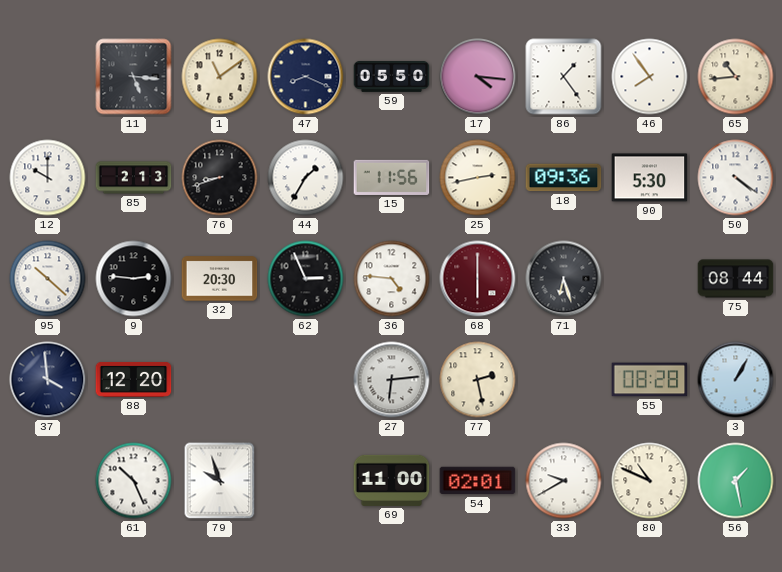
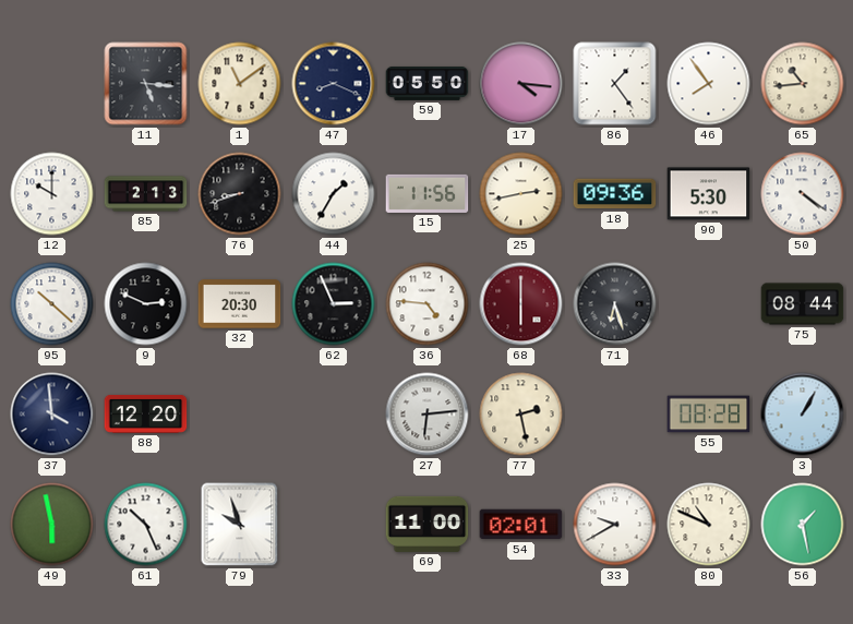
9: 2:46 -> 2:49 (146, 304)
49: none -> 5:58 (52, 525)
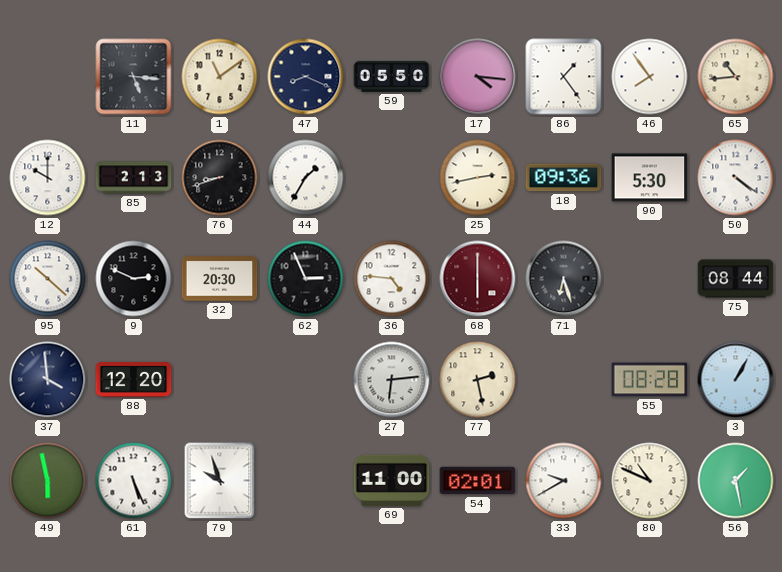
15: 11:56 -> none (428, 193)
61: 10:26 -> 5:26 (134, 481)
